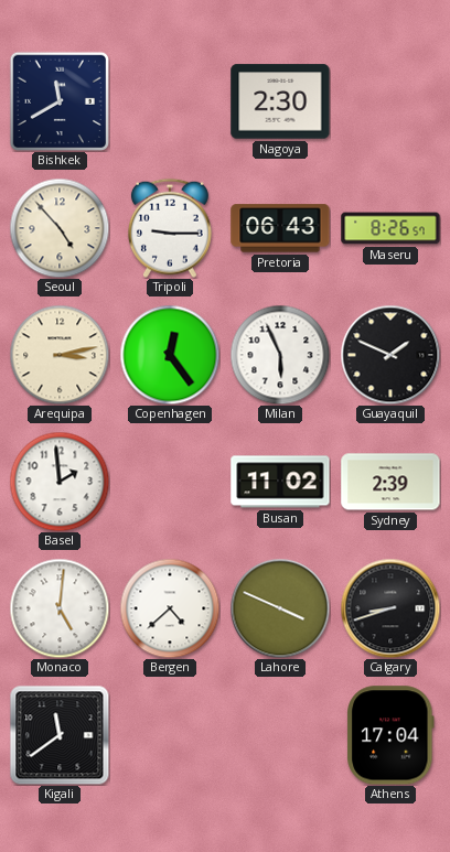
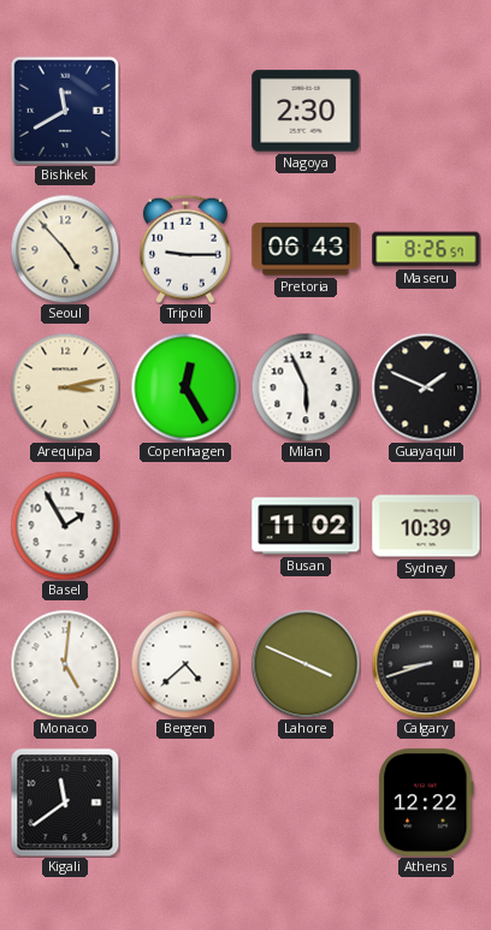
Copenhagen: 12:24 -> 12:25 (185, 387)
Basel: 1:59 -> 1:55 (65, 526)
Sydney: 2:39 -> 10:39 (426, 526)
Athens: 17:04 -> 12:22 (426, 802)
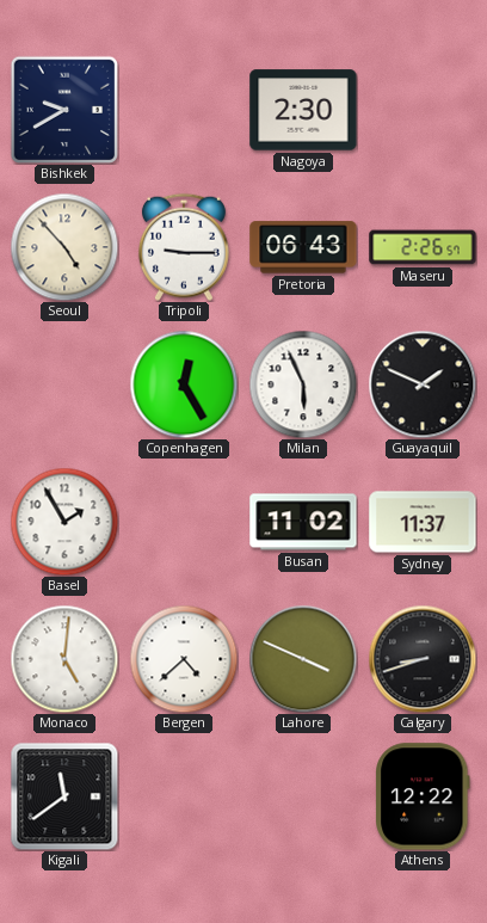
Bishkek: 11:40 -> 9:40 (63, 109)
Maseru: 8:26 -> 2:26 (423, 247)
Arequipa: 3:13 -> none (65, 387)
Sydney: 10:39 -> 11:37 (423, 522)
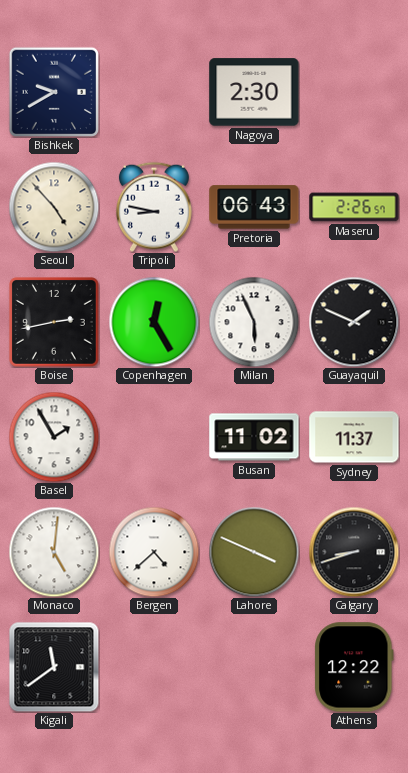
Tripoli: 9:15 -> 8:47 (154, 207)
Boise: none -> 2:43 (54, 322)
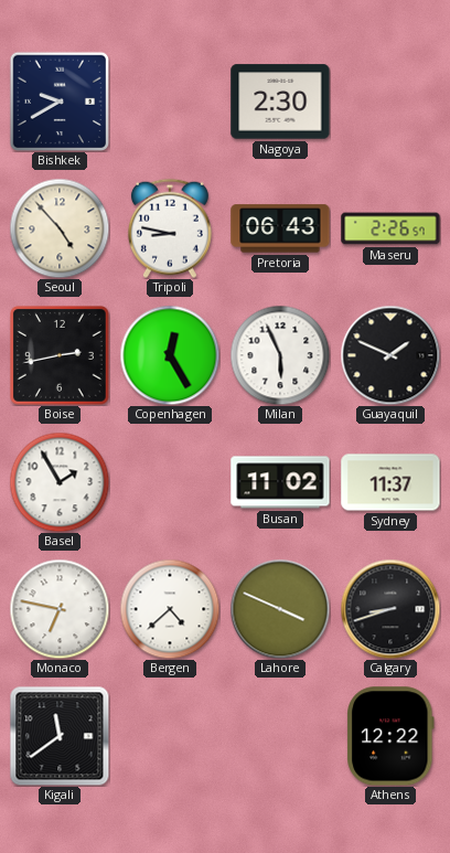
Monaco: 5:01 -> 6:47 (60, 609)
